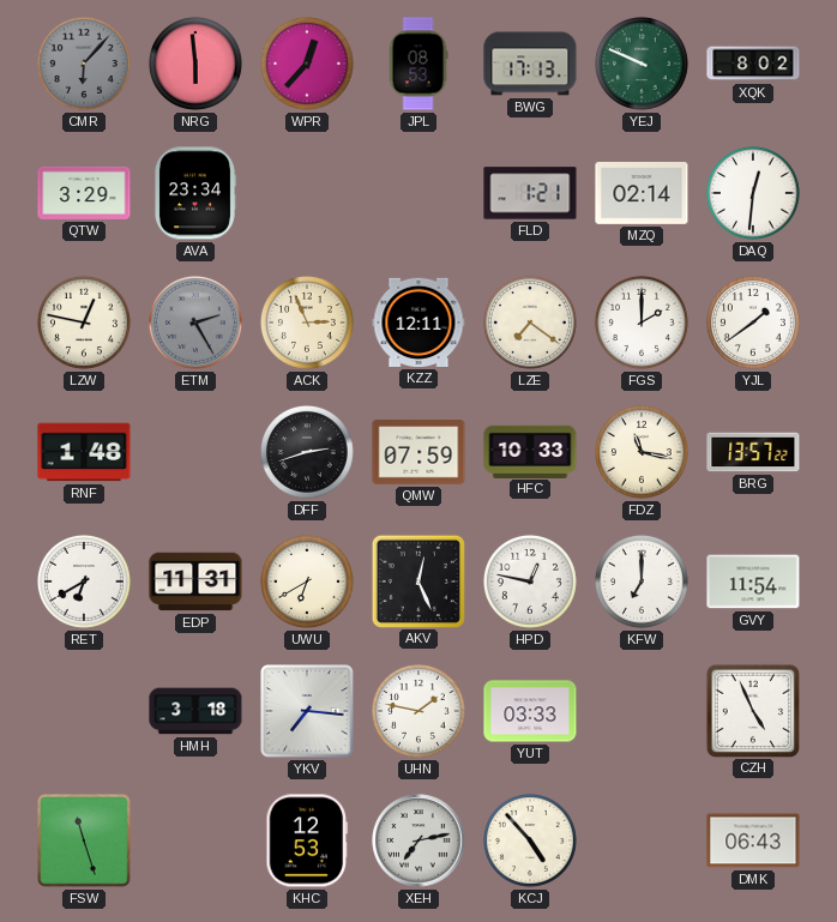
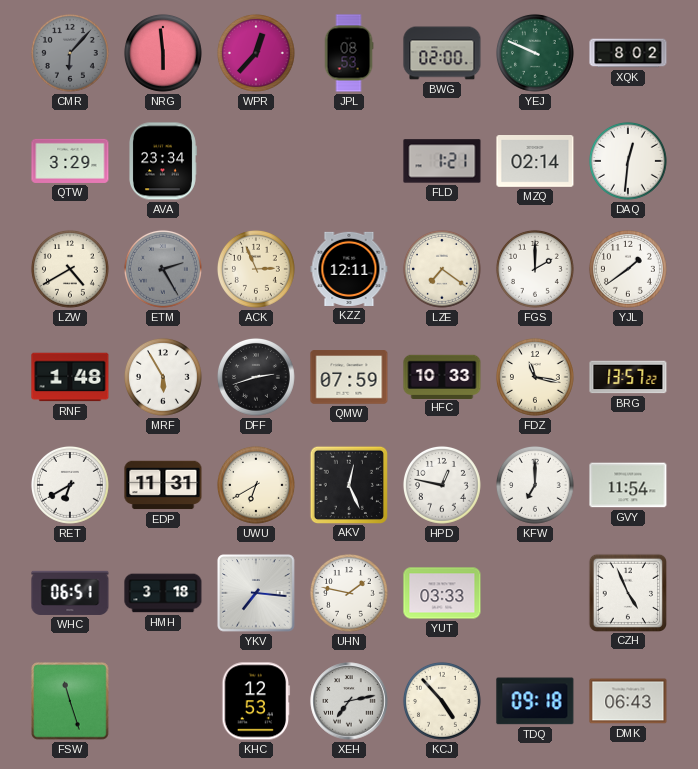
BWG: 17:13 -> 02:00 (442, 53)
LZW: 12:47 -> 4:40 (70, 269)
MRF: none -> 5:55 (163, 377)
WHC: none -> 06:51 (70, 593)
TDQ: none -> 09:18 (535, 701)
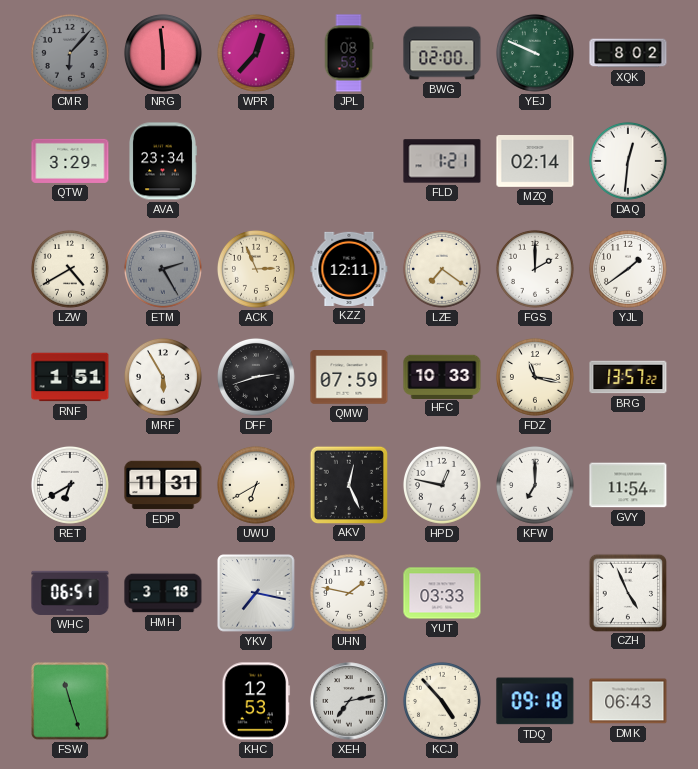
RNF: 1:48 -> 1:51 (70, 377)
YKV: 7:16 -> 7:17 (256, 593)
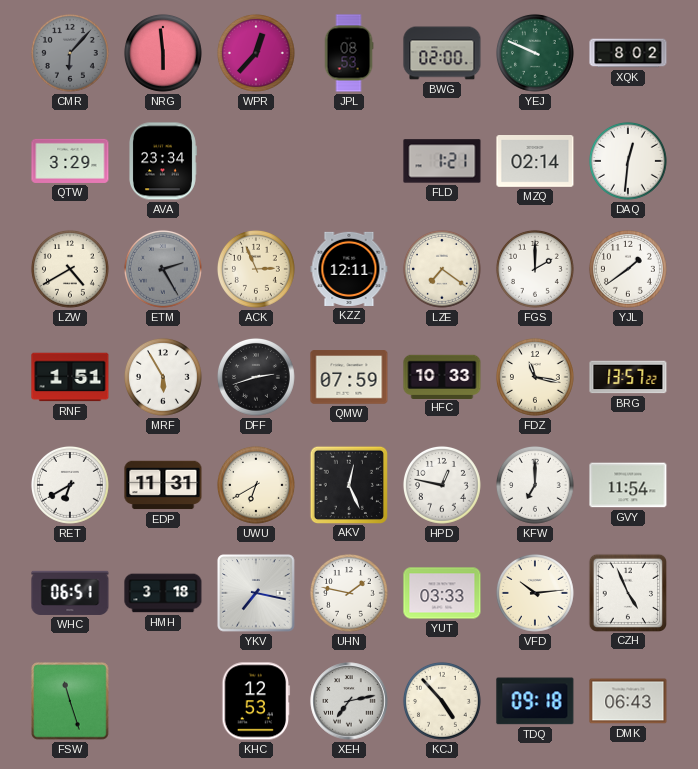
VFD: none -> 10:14 (535, 593)
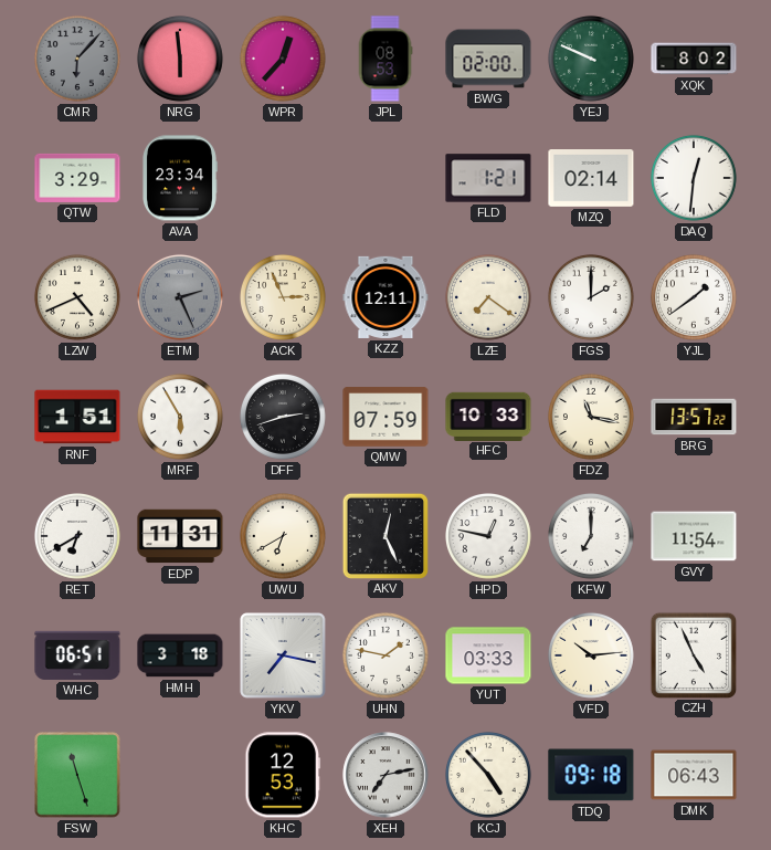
LZW: 4:40 -> 4:41 (77, 297)
ETM: 2:25 -> 2:26 (180, 297)
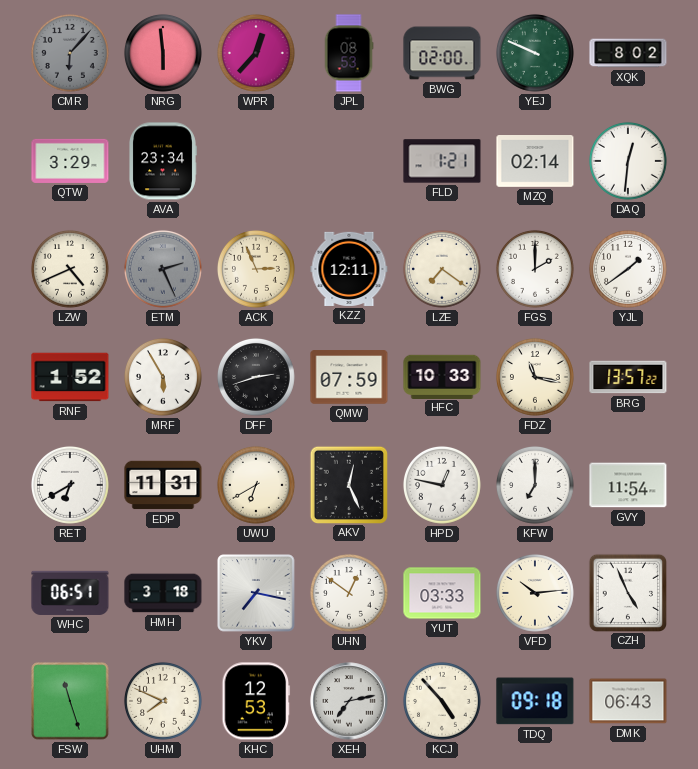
RNF: 1:51 -> 1:52 (70, 377)
UHN: 1:47 -> 12:51 (349, 593)
UHM: none -> 7:49 (163, 701)
